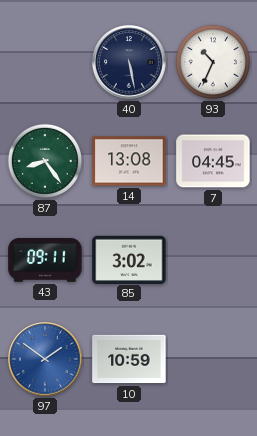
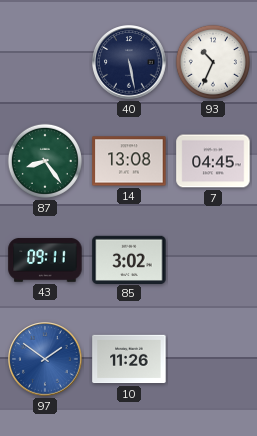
10: 10:59 -> 11:26 (129, 359)
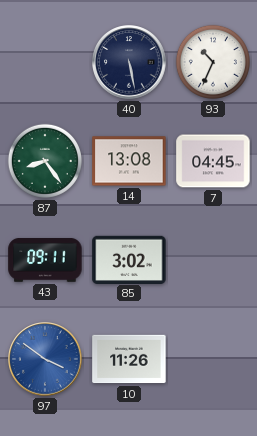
97: 1:51 -> 3:51 (45, 359)
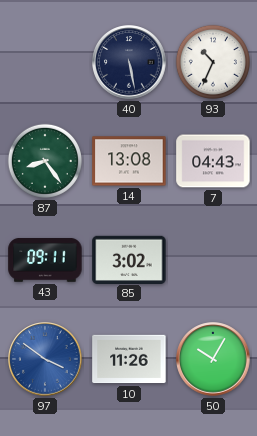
7: 04:45 -> 04:43 (213, 161)
50: none -> 10:05 (213, 359)
